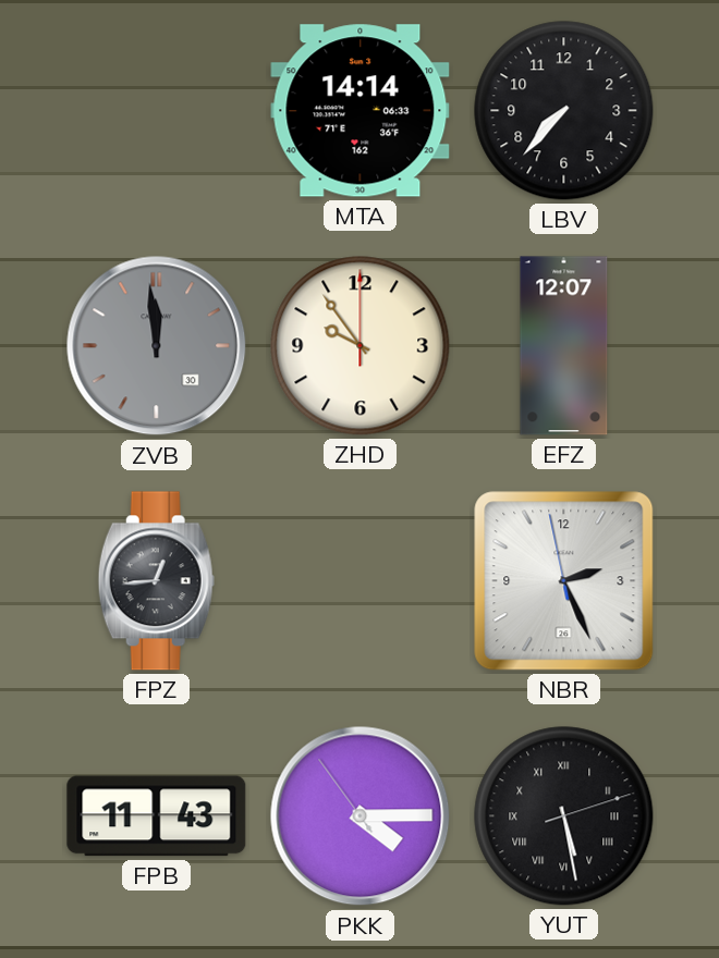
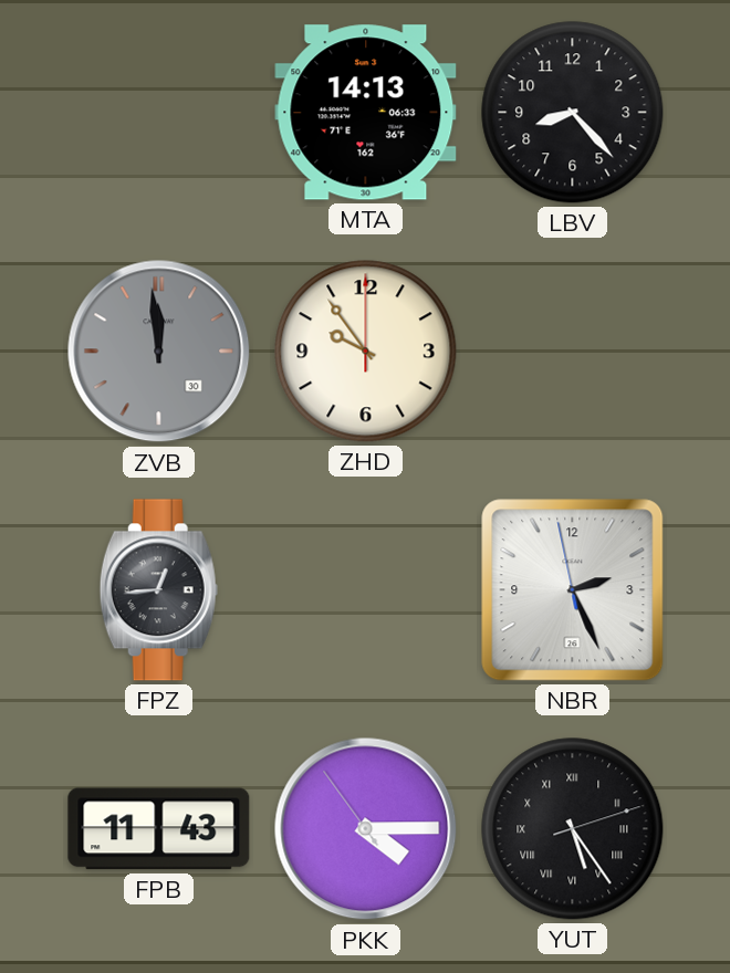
MTA: 14:14 -> 14:13 (366, 113)
LBV: 7:37 -> 8:23 (573, 113)
EFZ: 12:07 -> none (564, 346)
YUT: 5:28 -> 5:24 (573, 829)
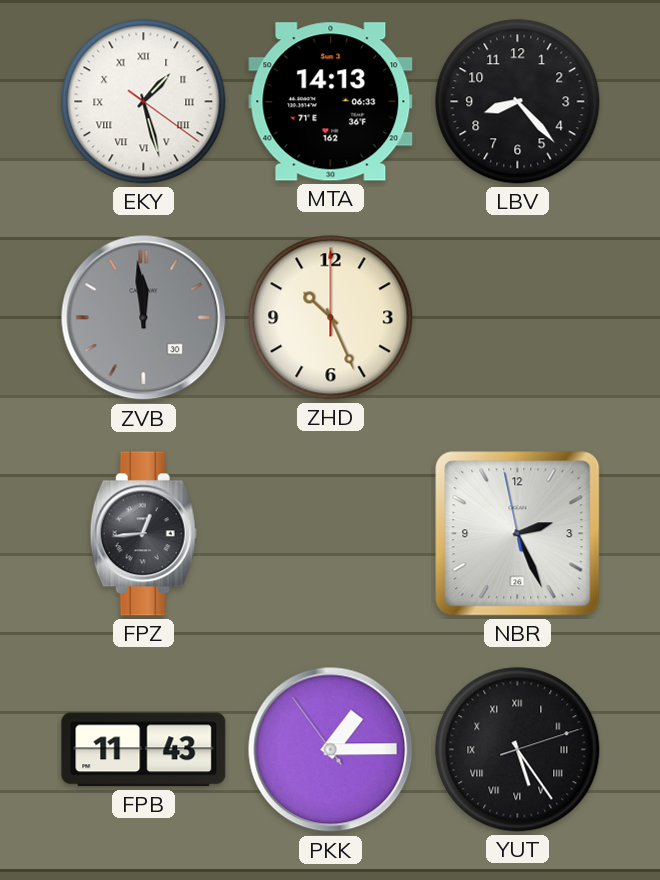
EKY: none -> 1:27 (144, 102)
ZHD: 9:54 -> 10:26 (331, 318)
PKK: 4:14 -> 1:14 (331, 750)
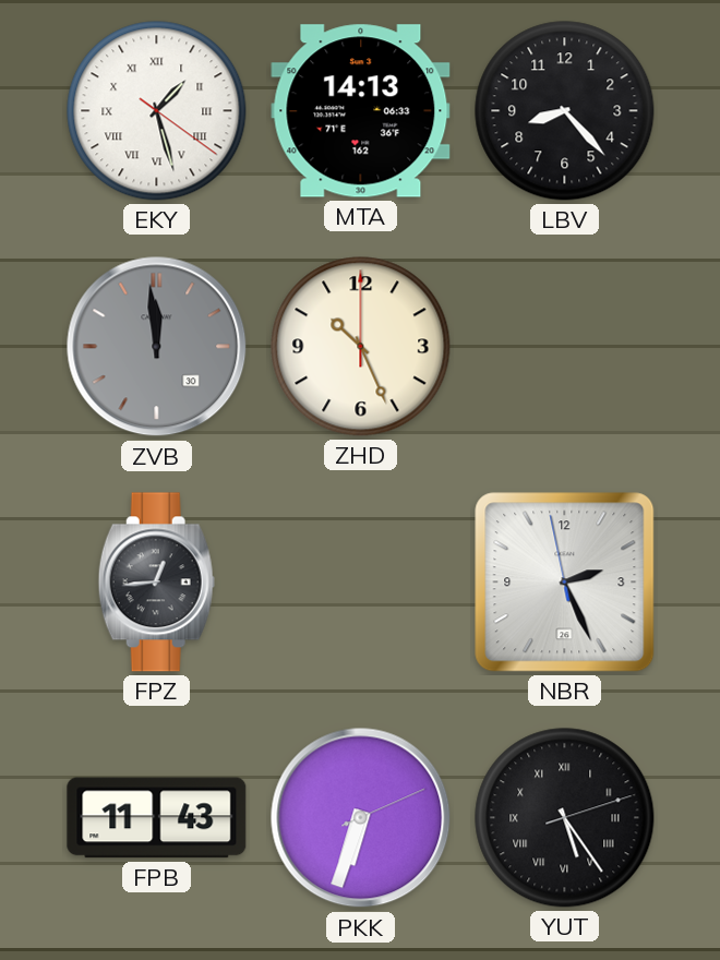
PKK: 1:14 -> 6:33 (361, 818)
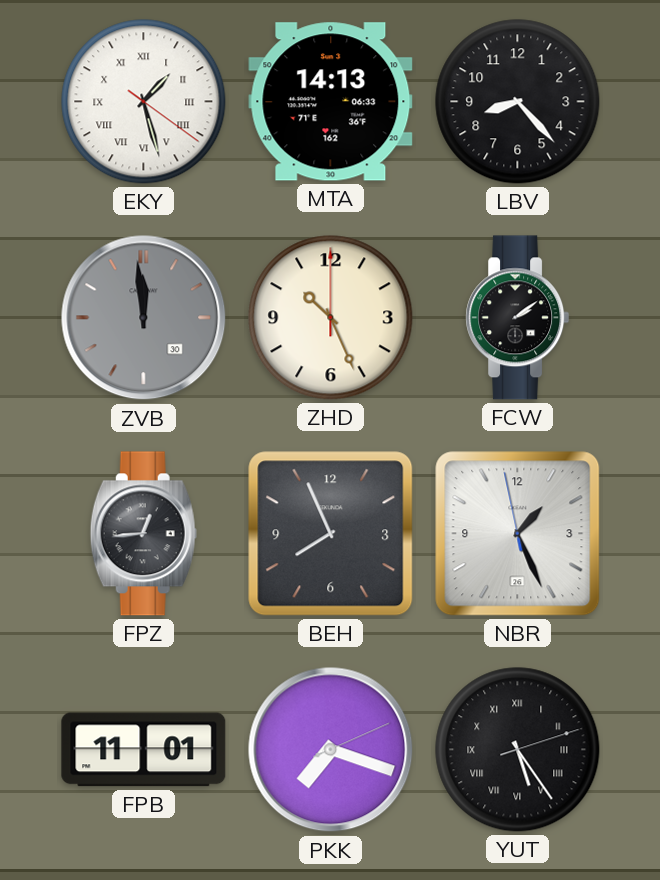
FCW: none -> 2:09 (518, 318)
BEH: none -> 7:56 (331, 534)
NBR: 2:25 -> 1:25 (518, 534)
FPB: 11:43 -> 11:01 (144, 750)
PKK: 6:33 -> 7:18 (331, 750)
